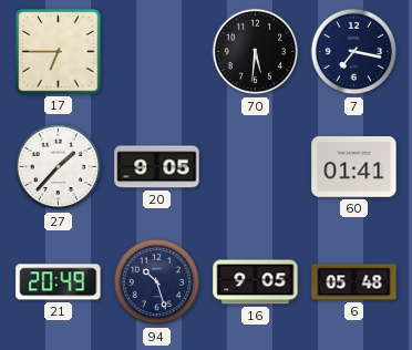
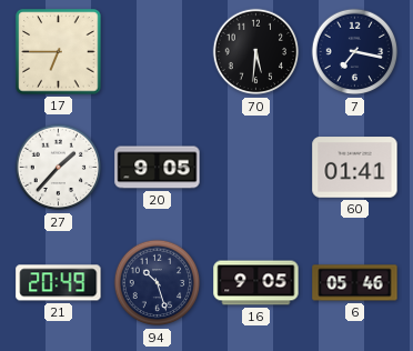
6: 05:48 -> 05:46 (355, 283)
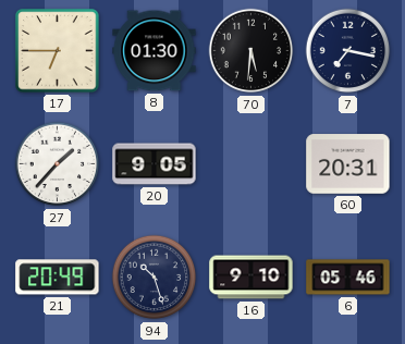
8: none -> 01:30 (155, 51)
60: 01:41 -> 20:31 (348, 164)
16: 9:05 -> 9:10 (251, 278)
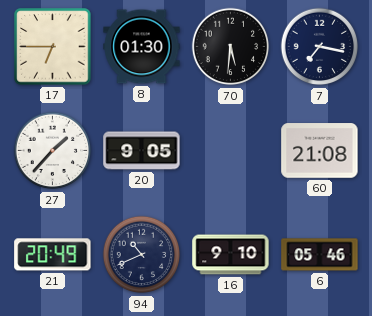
60: 20:31 -> 21:08 (320, 151)
94: 10:27 -> 10:41 (142, 255)
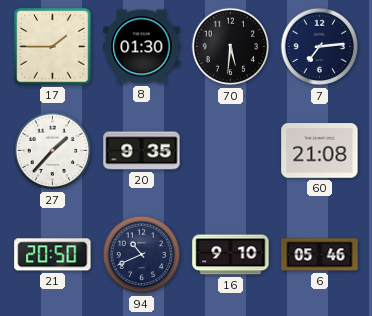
17: 6:45 -> 1:45 (53, 47)
7: 7:17 -> 7:14 (320, 47)
20: 9:05 -> 9:35 (142, 151)
21: 20:49 -> 20:50 (53, 255)
